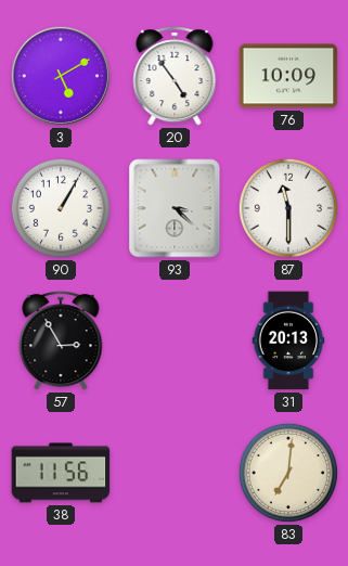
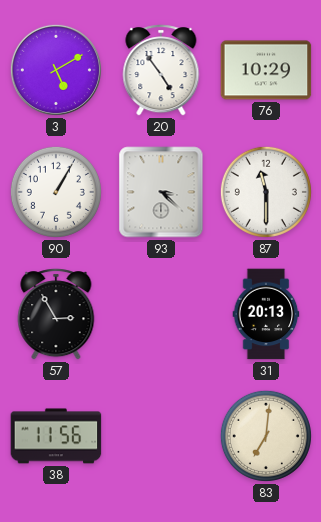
76: 10:09 -> 10:29 (266, 70)
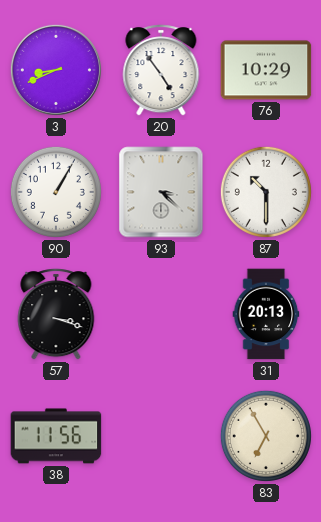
3: 5:10 -> 8:41 (56, 70)
87: 11:30 -> 10:30 (266, 192)
57: 2:55 -> 3:18 (56, 314)
83: 7:01 -> 6:55 (266, 436)
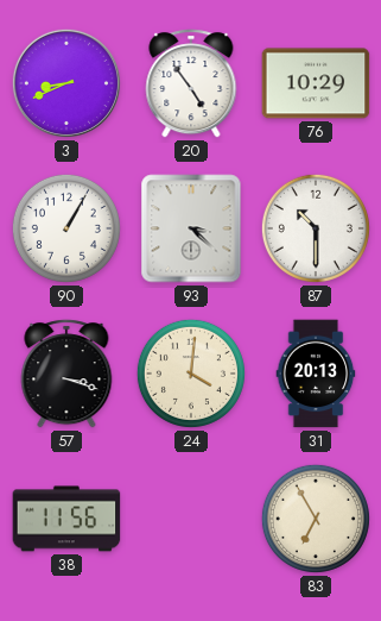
24: none -> 4:01 (191, 374)
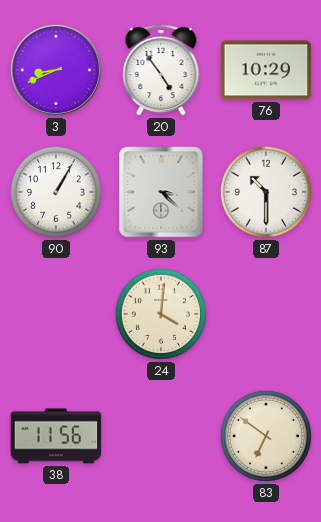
57: 3:18 -> none (66, 374)
31: 20:13 -> none (316, 374)
83: 6:55 -> 6:51 (266, 436)
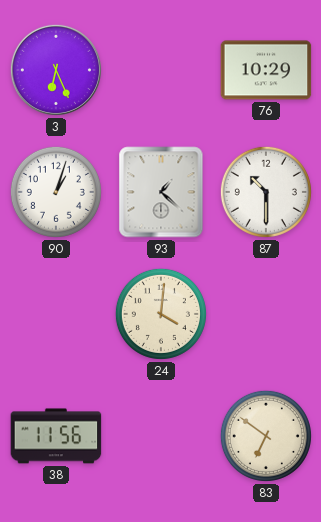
3: 8:41 -> 6:26 (56, 70)
20: 4:54 -> none (161, 70)
90: 1:05 -> 1:03 (56, 192)
93: 3:22 -> 1:22 (161, 192)
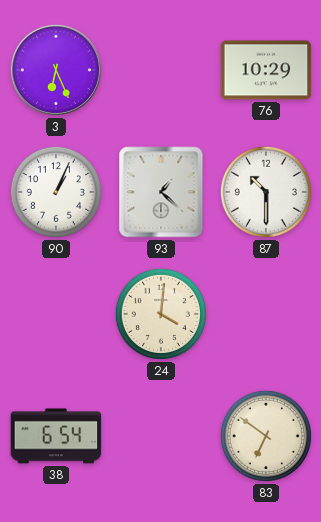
90: 1:03 -> 1:04 (56, 192)
38: 11:56 -> 6:54 (56, 436)
